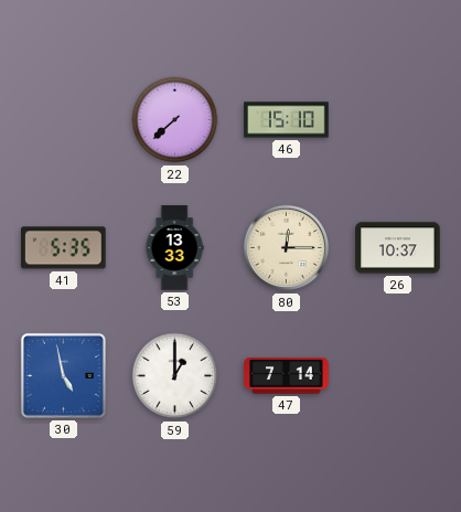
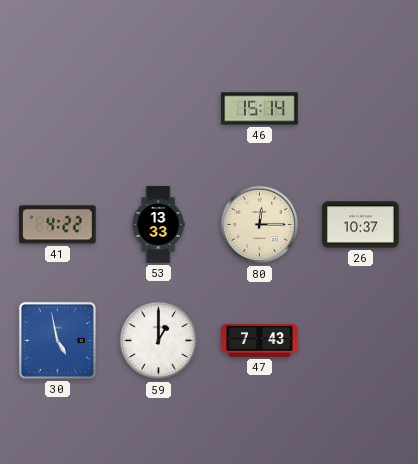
22: 7:38 -> none (175, 120)
46: 15:10 -> 15:14 (260, 109)
41: 5:35 -> 4:22 (58, 225)
47: 7:14 -> 7:43 (260, 341)
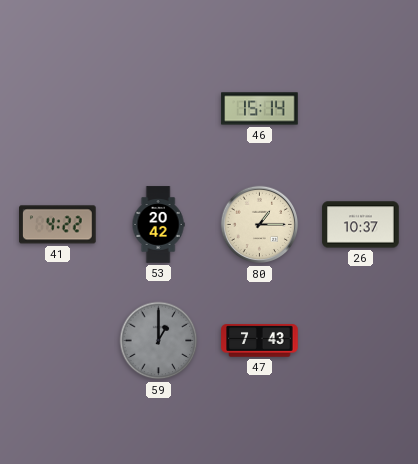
53: 13:33 -> 20:42 (158, 225)
80: 12:15 -> 1:15 (260, 225)
30: 4:58 -> none (57, 340)
59 dial: white -> grey (159, 341)
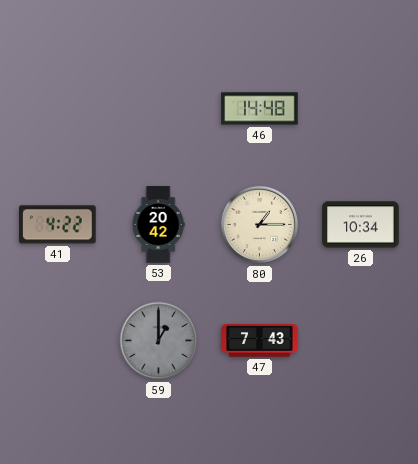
46: 15:14 -> 14:48 (260, 109)
26: 10:37 -> 10:34 (361, 225)
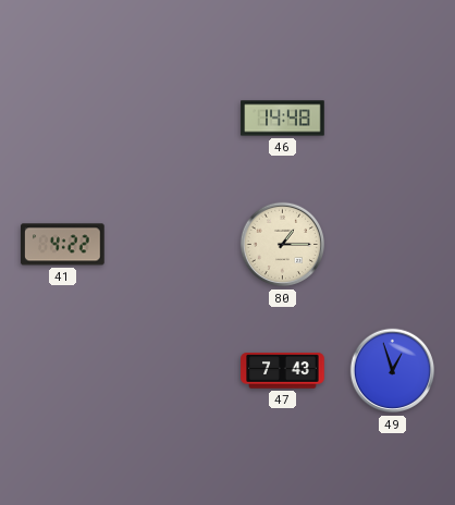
53: 20:42 -> none (158, 225)
26: 10:34 -> none (361, 225)
59: 1:00 -> none (159, 341)
49: none -> 12:57 (393, 371)
